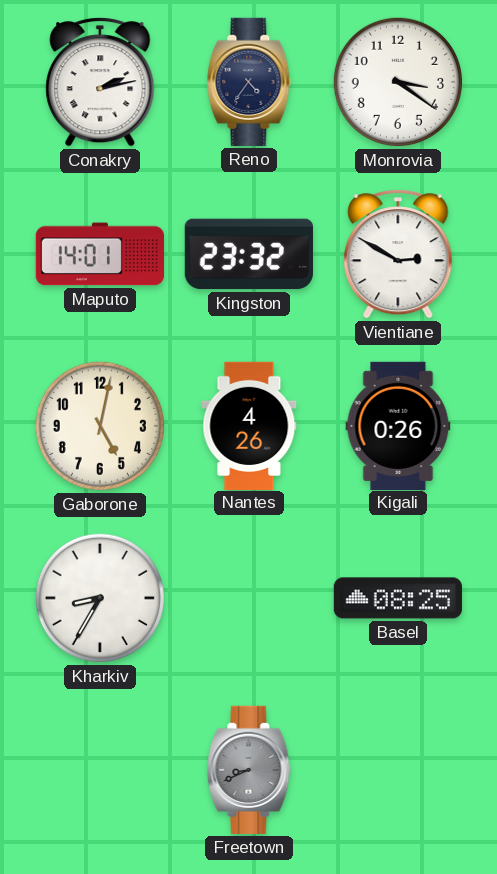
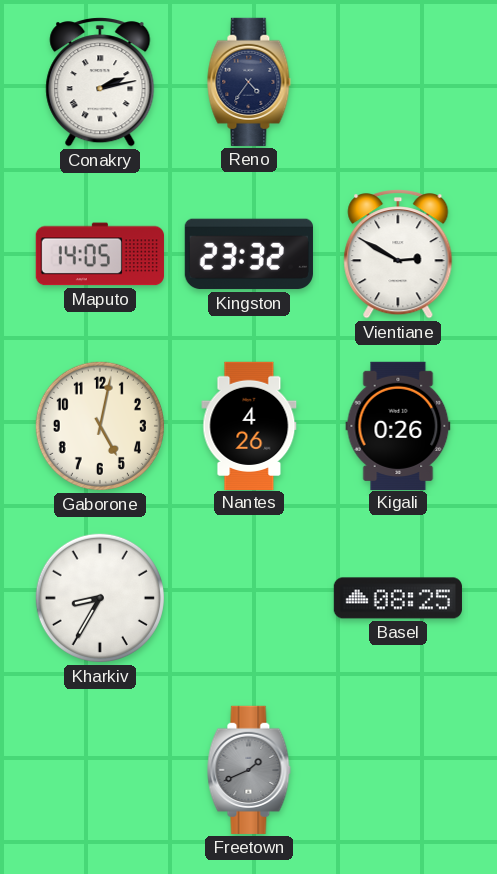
Monrovia: 3:21 -> none (398, 82)
Maputo: 14:01 -> 14:05 (100, 254)
Freetown: 8:41 -> 1:41 (249, 770)
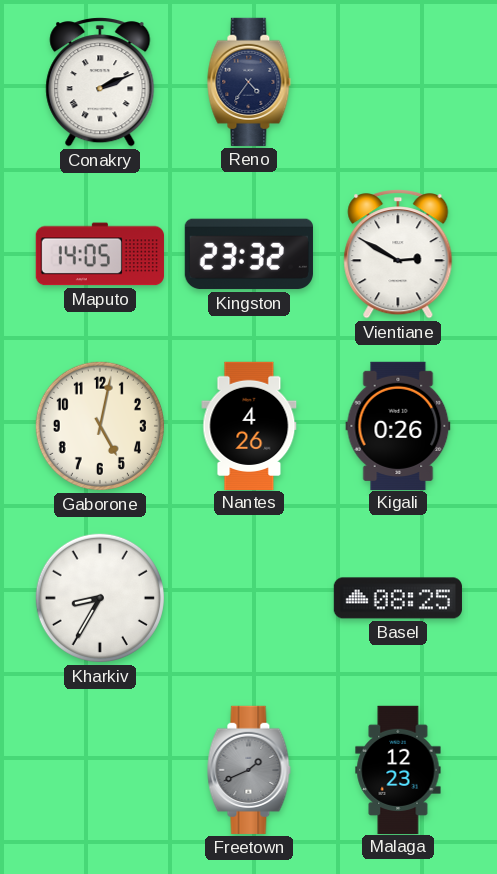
Conakry: 2:13 -> 2:11 (100, 82)
Malaga: none -> 12:23 (398, 769)
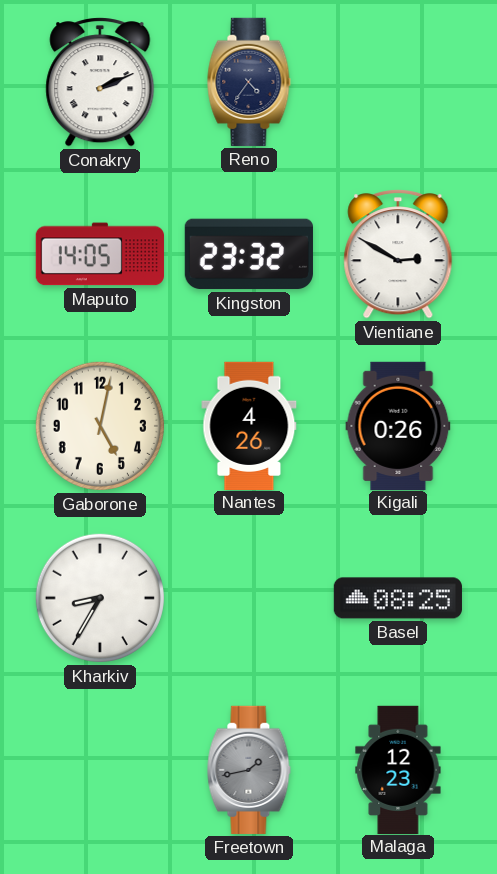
Freetown: 1:41 -> 1:43 (249, 770)
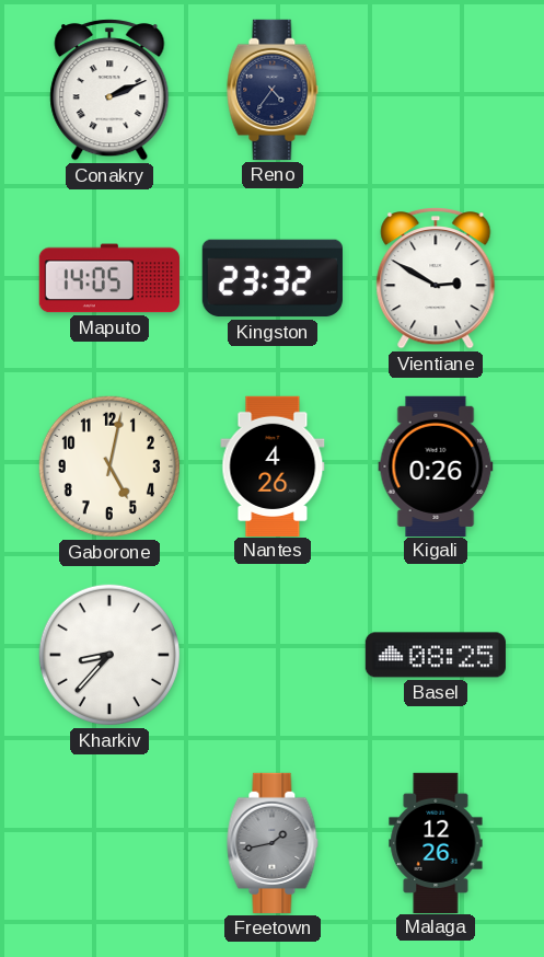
Kharkiv: 8:35 -> 8:37 (109, 655)
Malaga: 12:23 -> 12:26 (436, 842)
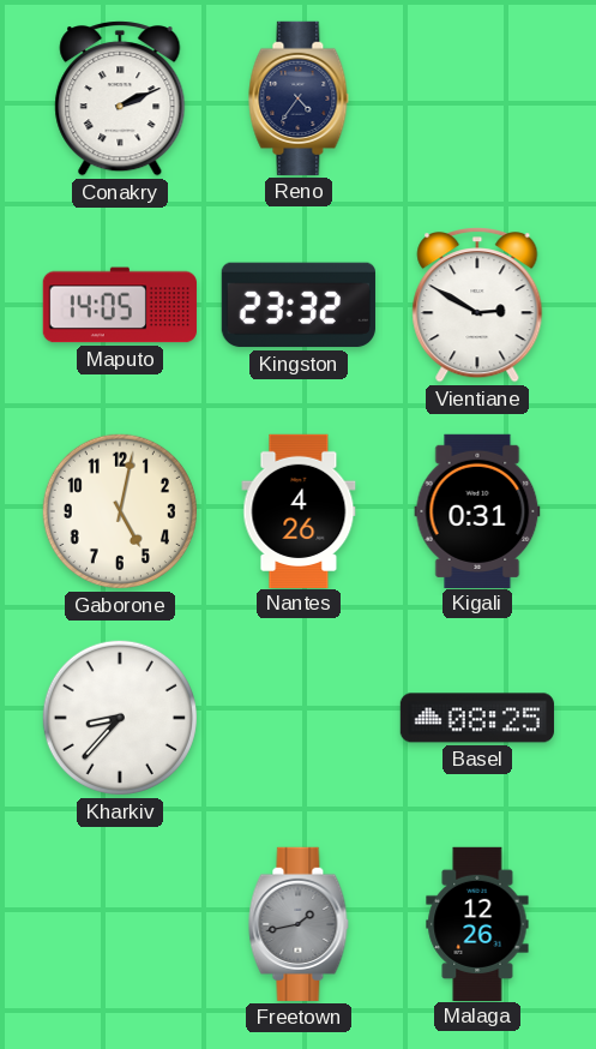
Kigali: 0:26 -> 0:31 (477, 510)
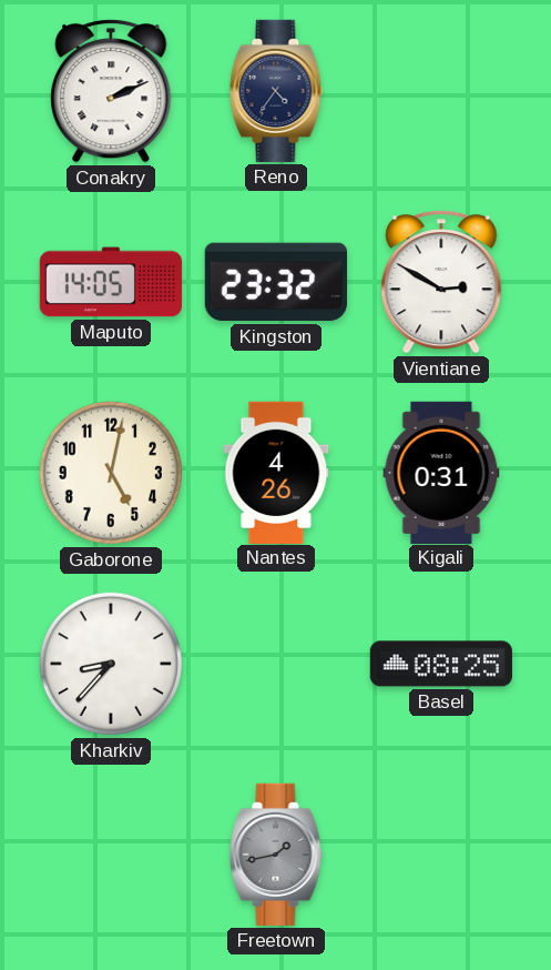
Malaga: 12:26 -> none (477, 923)
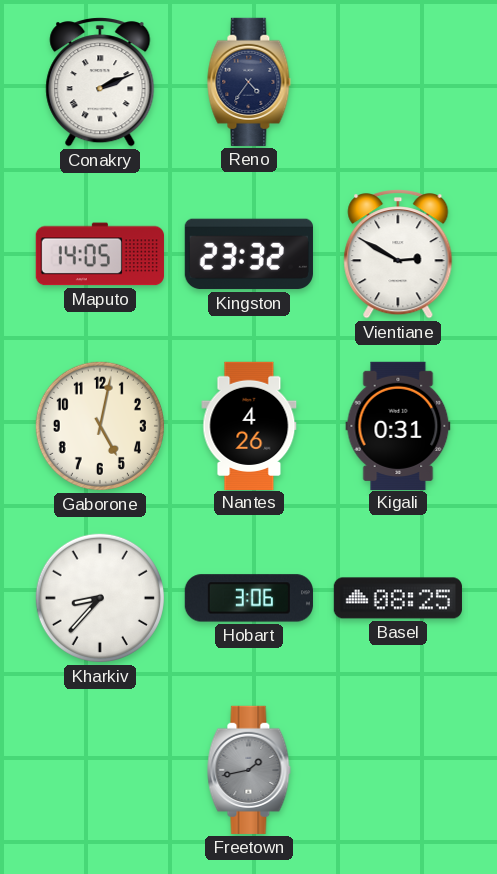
Hobart: none -> 3:06 (249, 598)
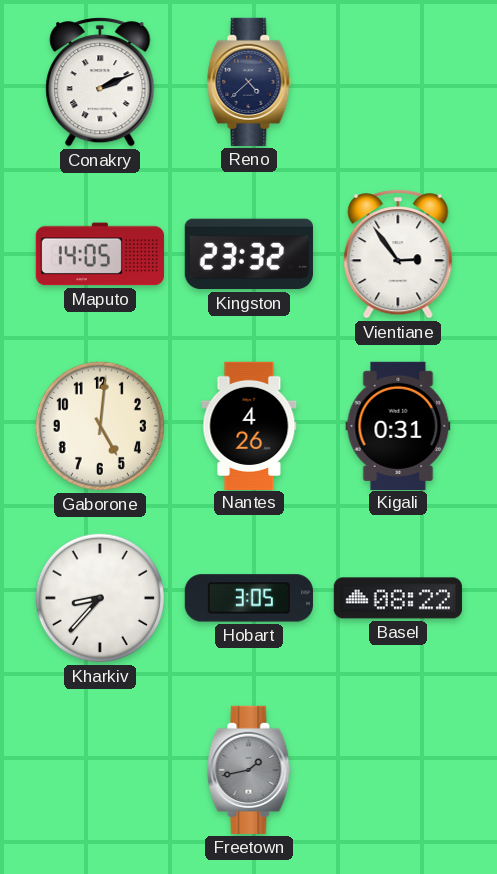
Reno: 4:36 -> 4:38 (249, 82)
Vientiane: 2:50 -> 2:54 (398, 254)
Gaborone: 5:02 -> 5:01 (100, 426)
Hobart: 3:06 -> 3:05 (249, 598)
Basel: 08:25 -> 08:22 (398, 598)
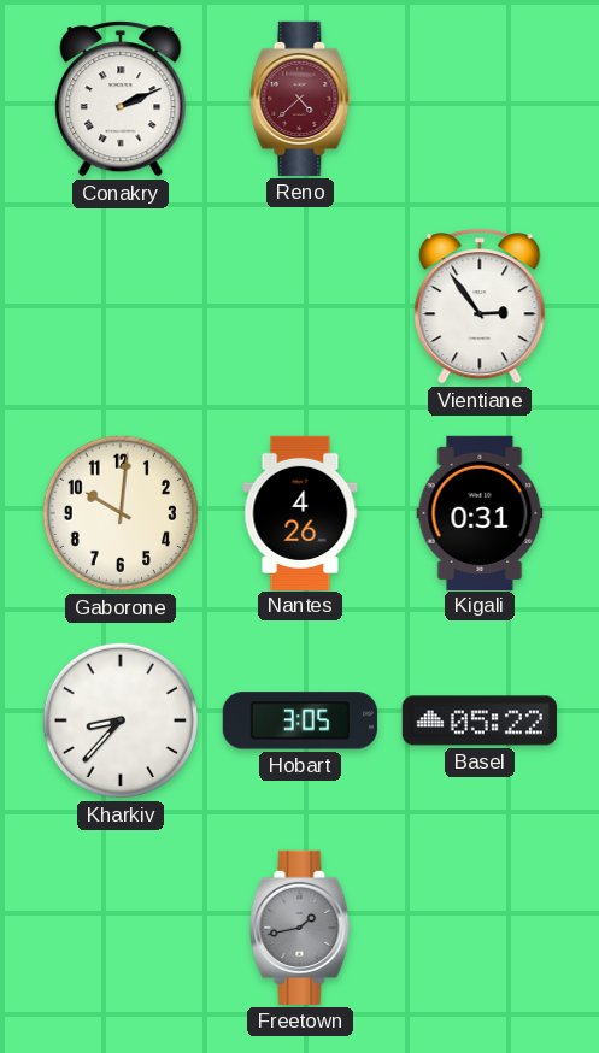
Reno dial: navy -> burgundy (300, 99)
Maputo: 14:05 -> none (100, 254)
Kingston: 23:32 -> none (249, 254)
Gaborone: 5:01 -> 10:01 (121, 513)
Basel: 08:22 -> 05:22 (480, 720)
